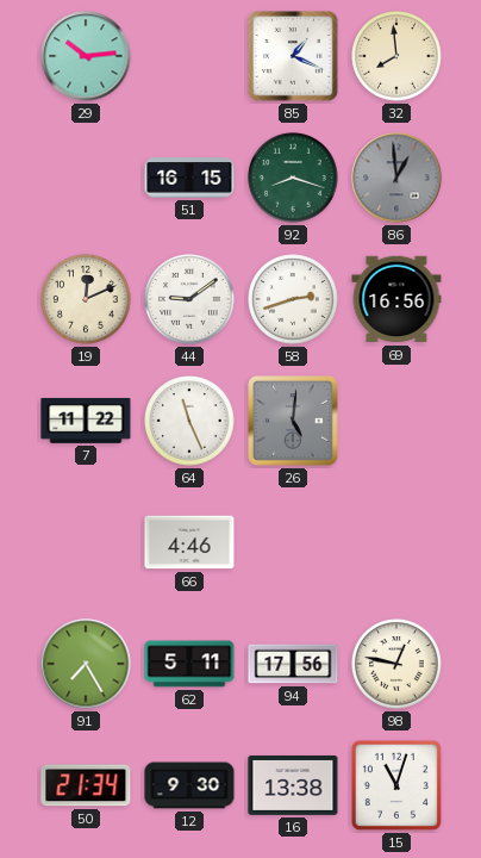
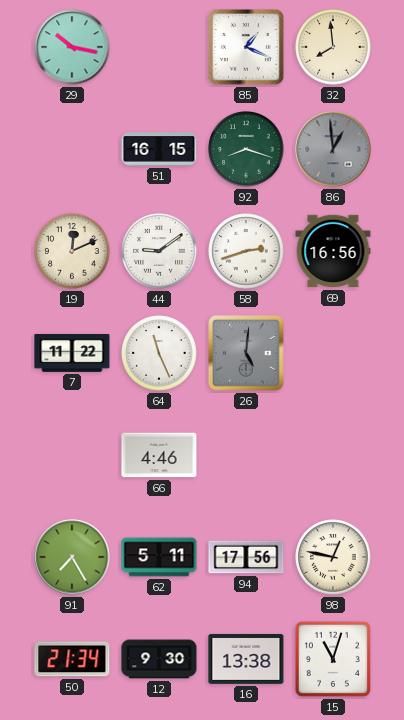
29: 10:14 -> 10:17 (72, 47)
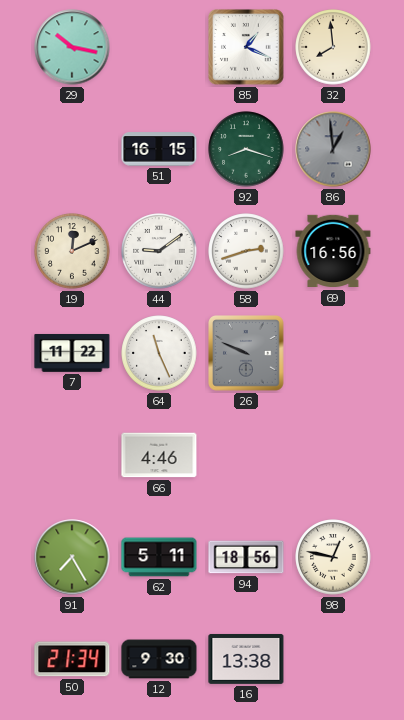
26: 5:01 -> 9:49 (246, 353)
94: 17:56 -> 18:56 (246, 557)
15: 11:03 -> none (333, 659)
